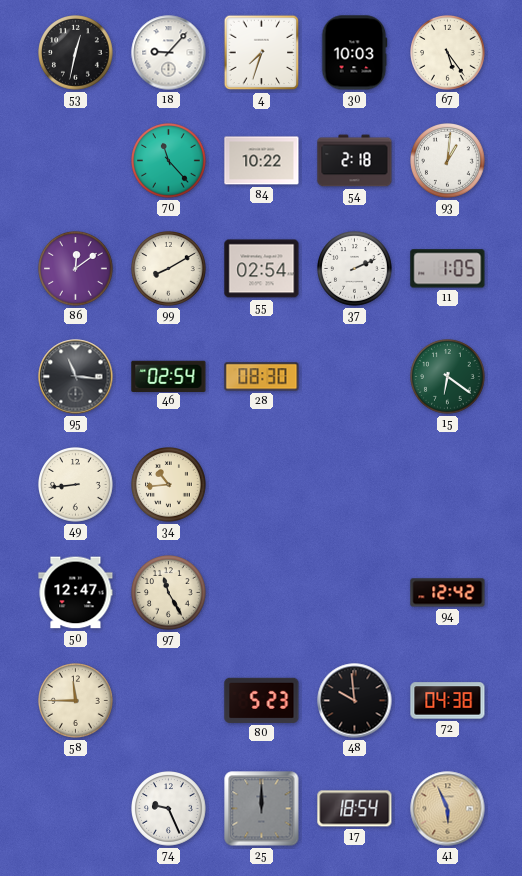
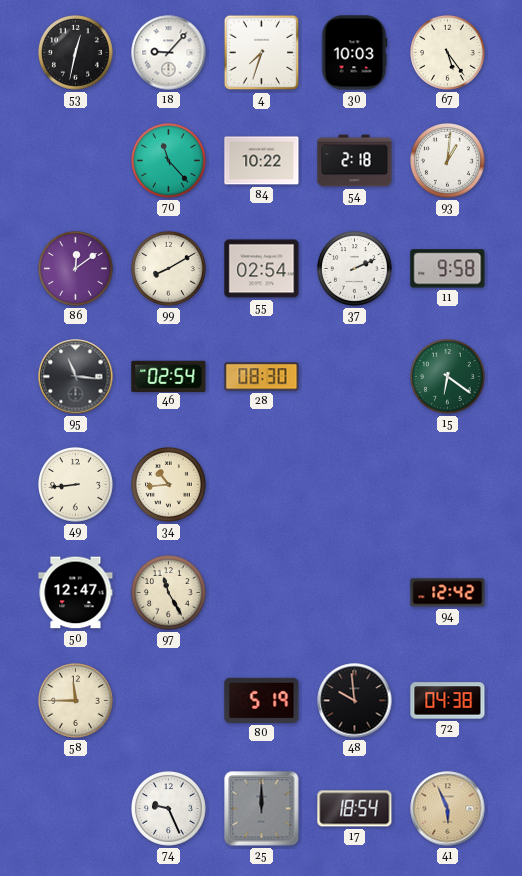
11: 1:05 -> 9:58 (448, 269)
80: 5:23 -> 5:19 (262, 700)
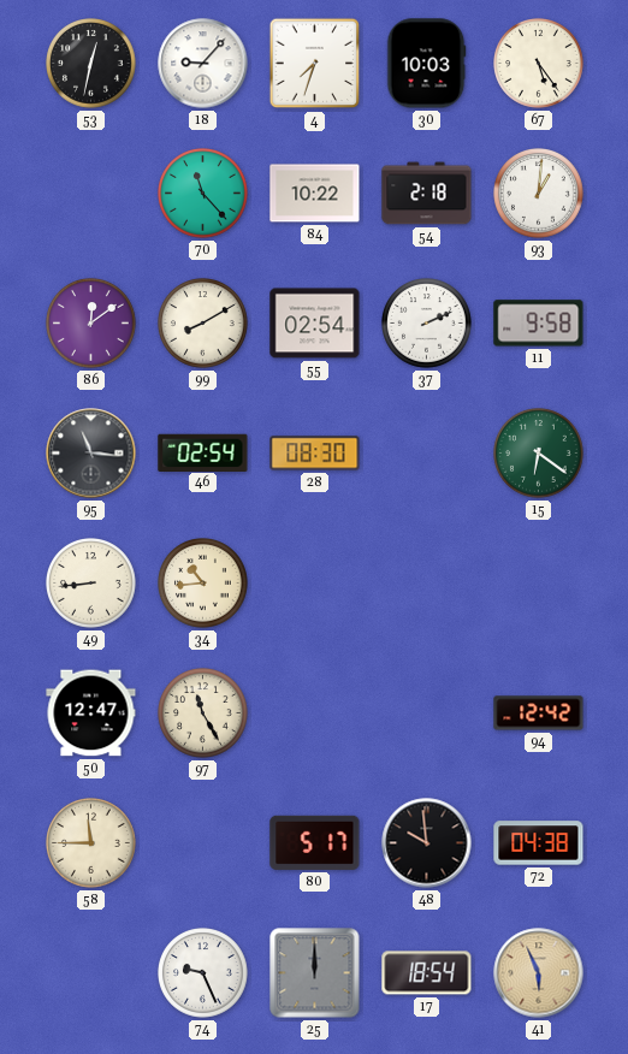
80: 5:19 -> 5:17 (315, 842)
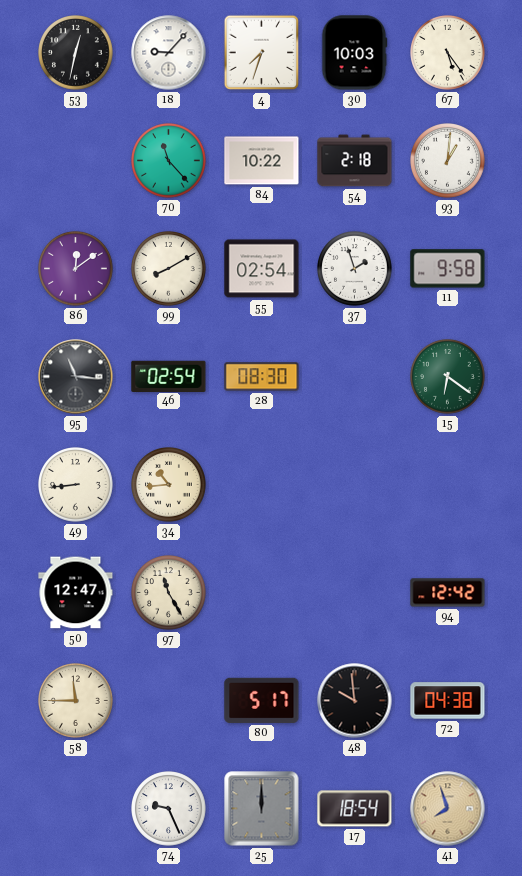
37: 2:11 -> 1:57 (355, 269)
41: 5:56 -> 7:57 (448, 809)
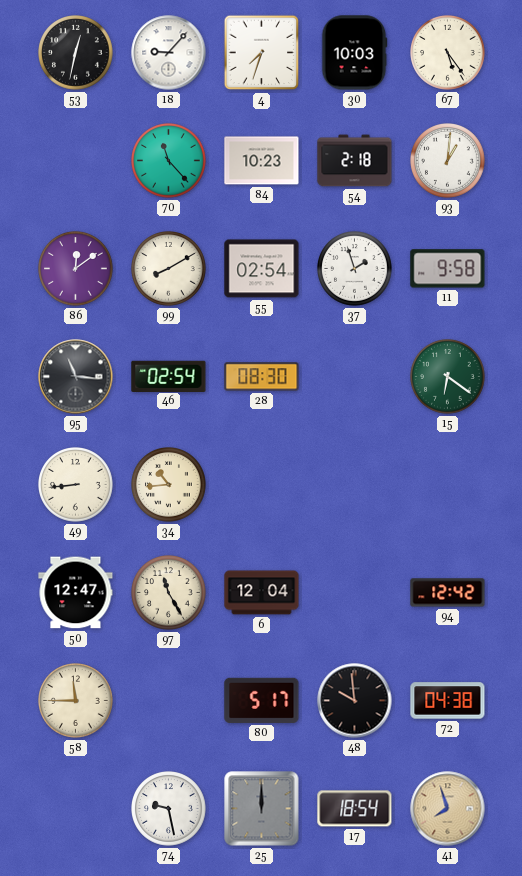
84: 10:22 -> 10:23 (262, 161)
6: none -> 12:04 (262, 593)
74: 9:26 -> 9:28 (169, 809)
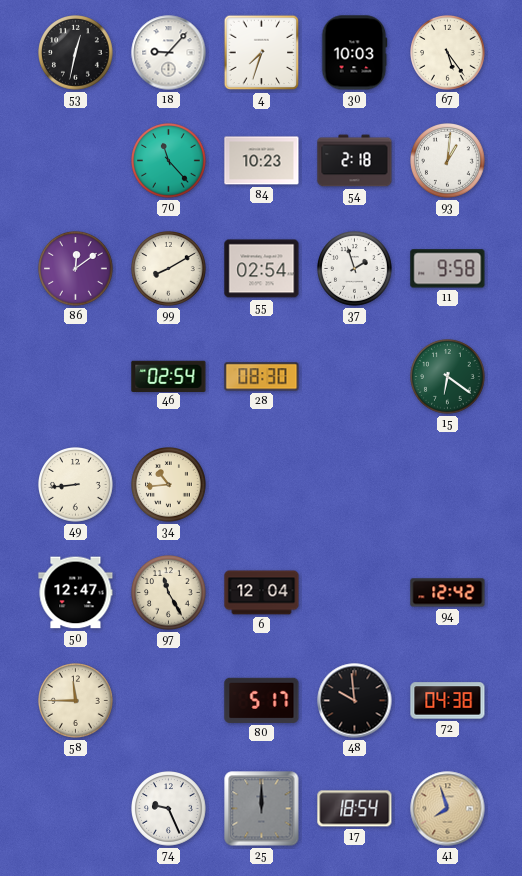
95: 11:16 -> none (76, 377)
74: 9:28 -> 9:26 (169, 809)
